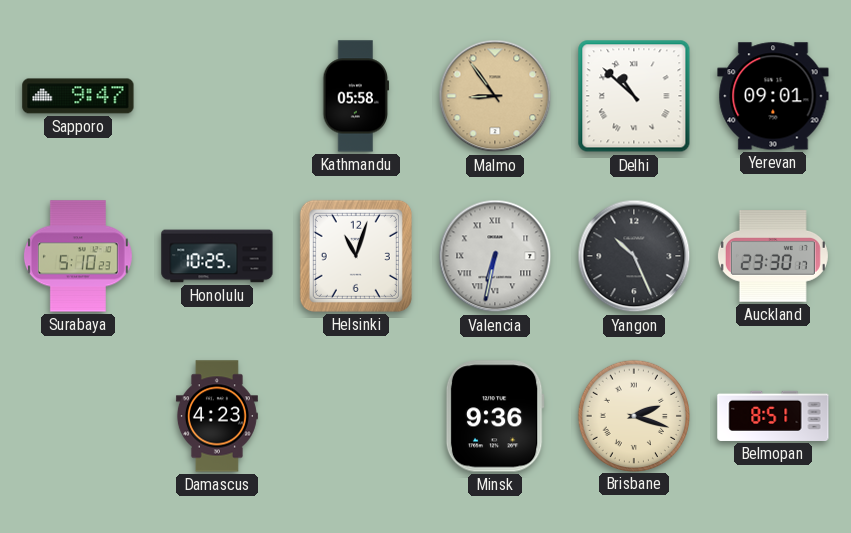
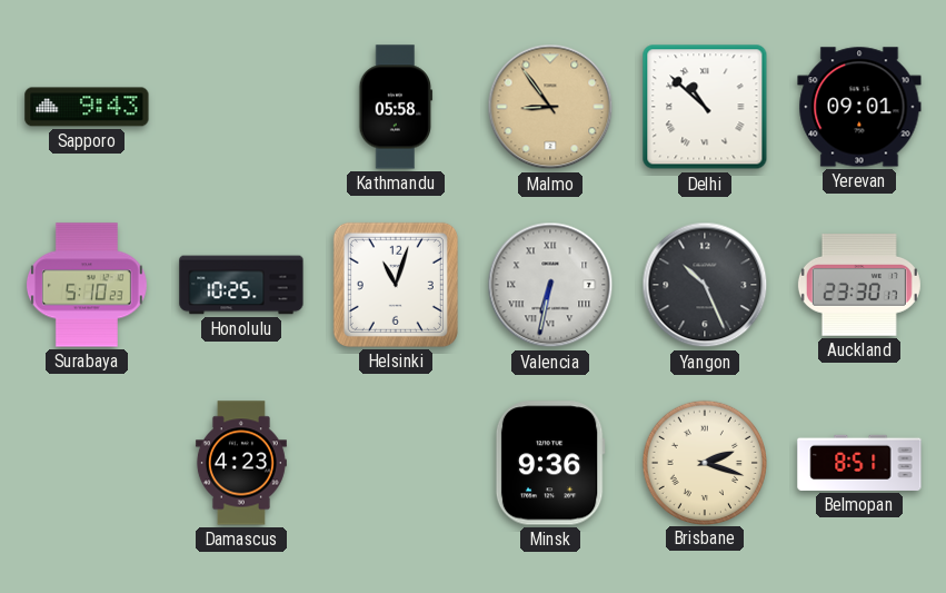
Sapporo: 9:47 -> 9:43 (87, 107)
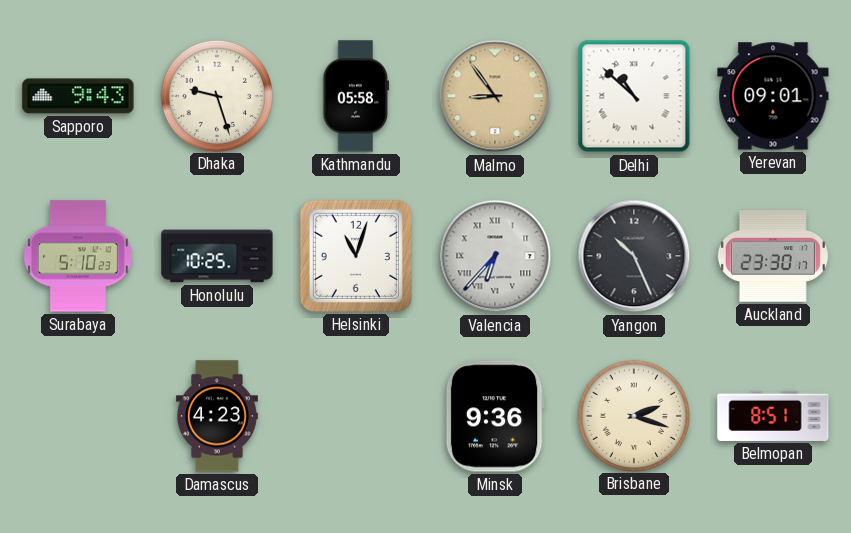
Dhaka: none -> 9:27 (216, 95)
Valencia: 6:32 -> 6:37 (495, 256)
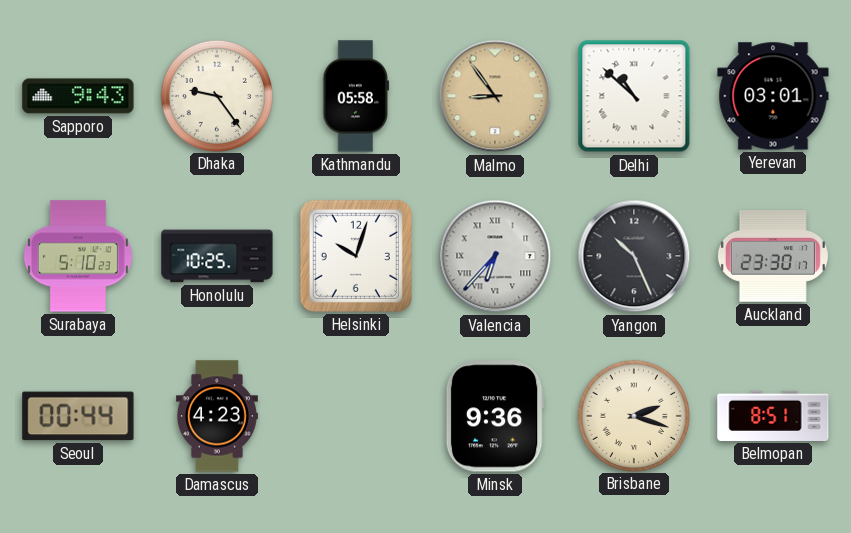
Dhaka: 9:27 -> 9:24 (216, 95)
Yerevan: 09:01 -> 03:01 (773, 96)
Helsinki: 11:03 -> 10:03 (356, 256)
Seoul: none -> 00:44 (78, 416)
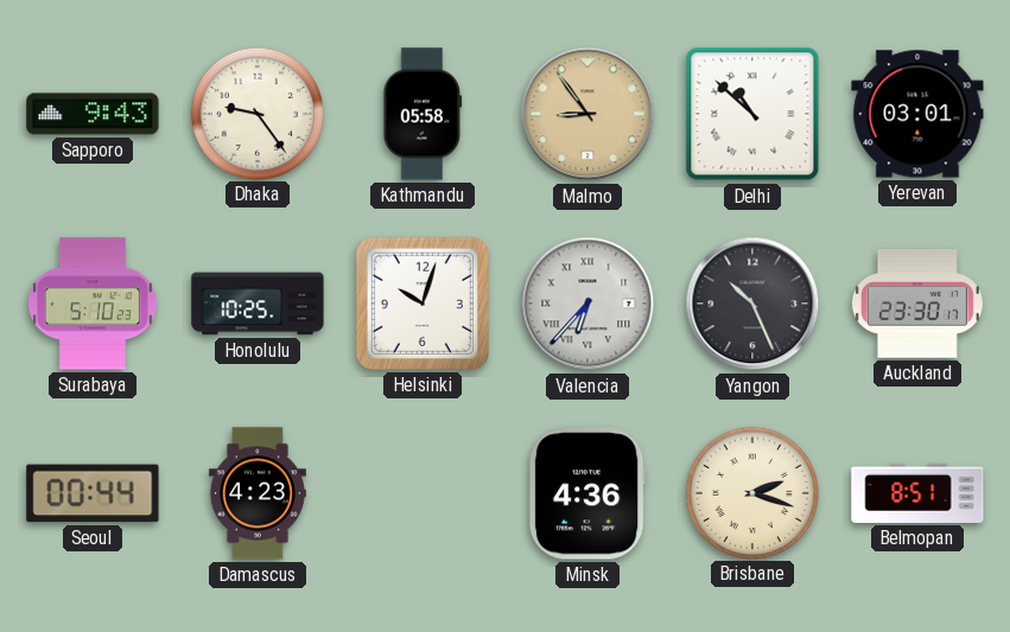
Minsk: 9:36 -> 4:36 (587, 493)
